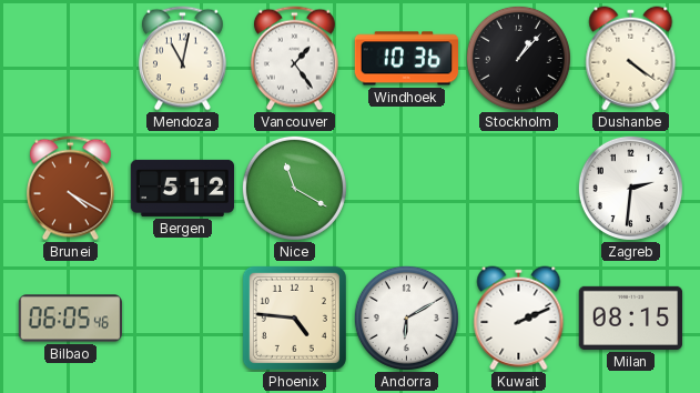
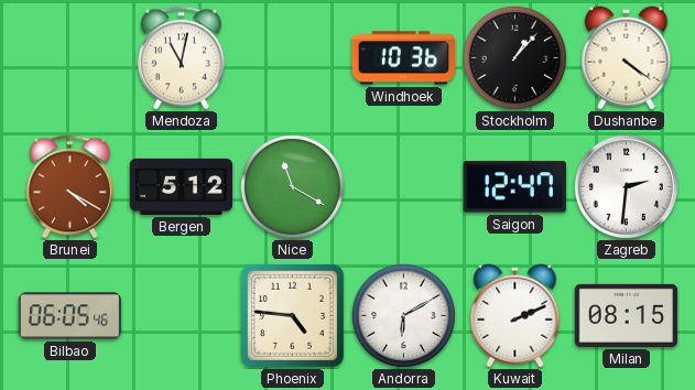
Vancouver: 1:24 -> none (294, 59)
Saigon: none -> 12:47 (514, 187)
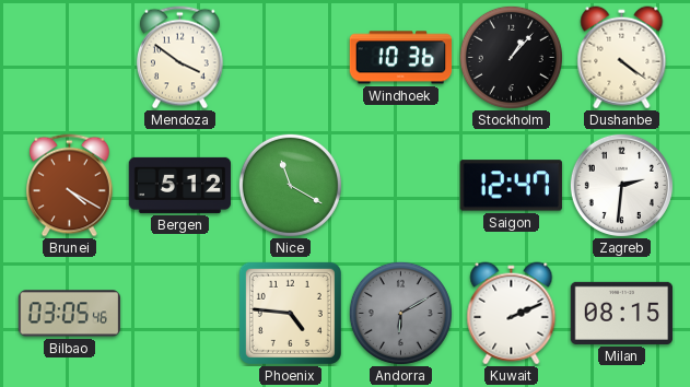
Mendoza: 11:02 -> 3:51 (179, 58)
Bilbao: 06:05 -> 03:05 (70, 314)
Andorra dial: white -> grey (400, 313)
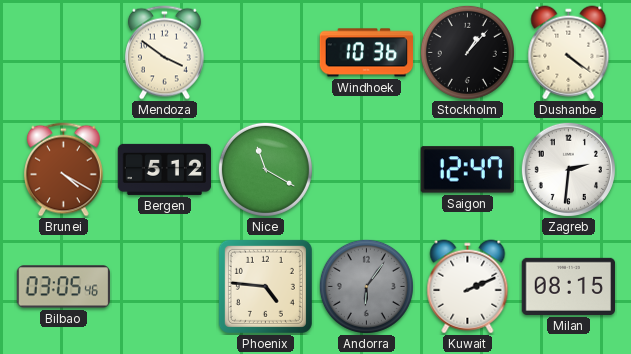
Andorra: 6:10 -> 6:06 (366, 286)
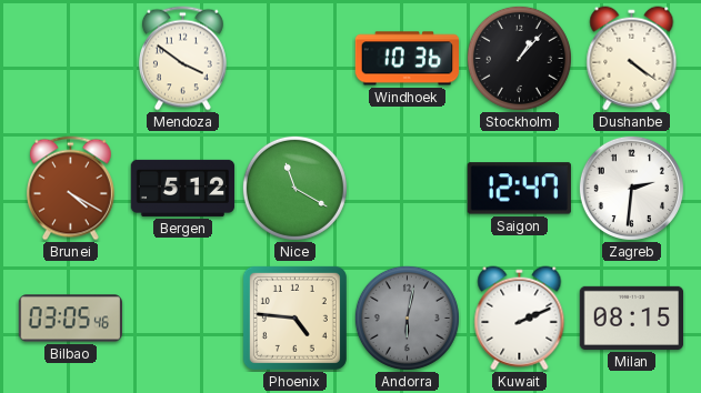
Andorra: 6:06 -> 6:02 (407, 318)
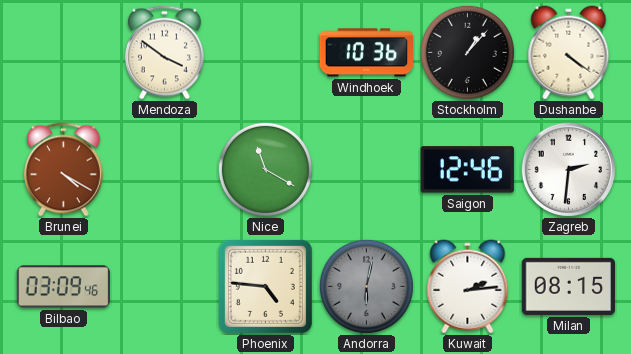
Bergen: 5:12 -> none (183, 188)
Saigon: 12:47 -> 12:46 (467, 170)
Bilbao: 03:05 -> 03:09 (64, 287)
Kuwait: 2:11 -> 2:14 (468, 287)
